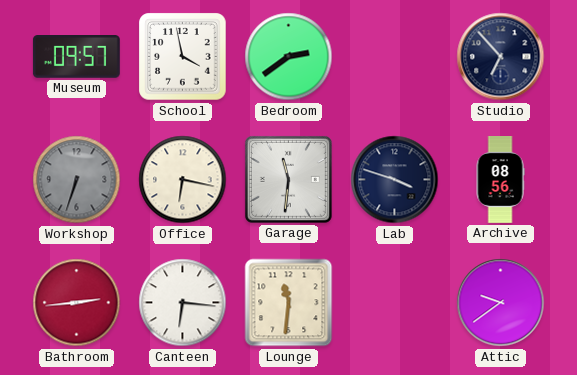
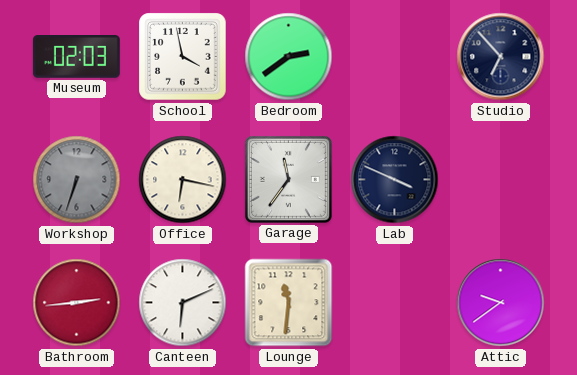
Museum: 09:57 -> 02:03 (76, 57)
Garage: 11:31 -> 11:36 (288, 179)
Lab: 3:48 -> 3:49 (395, 180)
Archive: 08:56 -> none (500, 180)
Canteen: 6:16 -> 6:11 (183, 303)
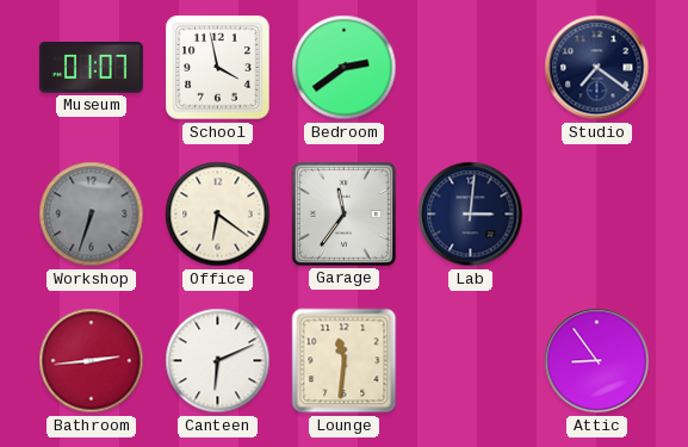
Museum: 02:03 -> 01:07 (91, 68)
Studio: 6:53 -> 7:21 (597, 68)
Office: 6:17 -> 6:21 (218, 215)
Lab: 3:49 -> 3:01 (471, 215)
Attic: 9:39 -> 8:54 (597, 361)
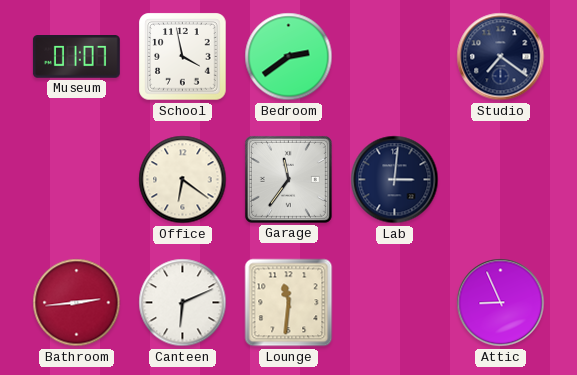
Workshop: 6:33 -> none (92, 215)
Attic: 8:54 -> 8:56 (501, 303)
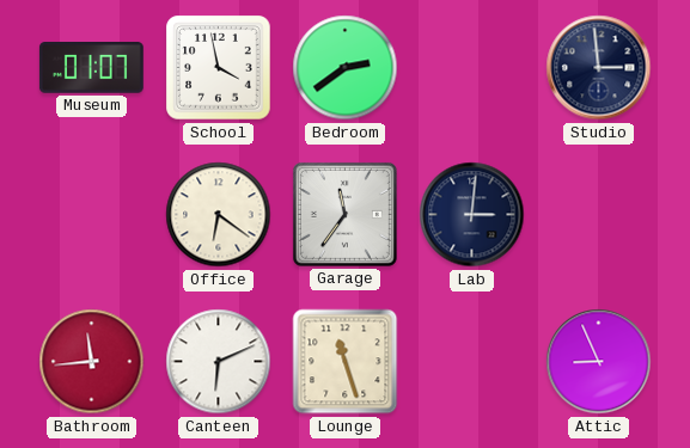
Studio: 7:21 -> 2:59 (599, 68)
Bathroom: 2:44 -> 11:44 (92, 362)
Lounge: 11:31 -> 11:27 (346, 362)
